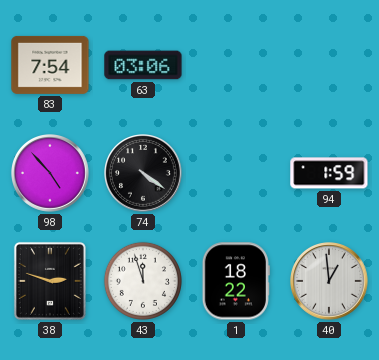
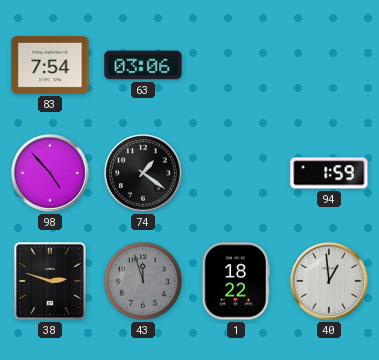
74: 4:21 -> 1:21 (144, 174)
43 dial: white -> grey (143, 281)
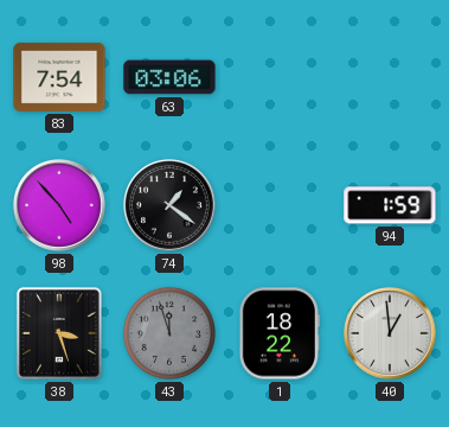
38: 2:48 -> 3:27 (59, 333)
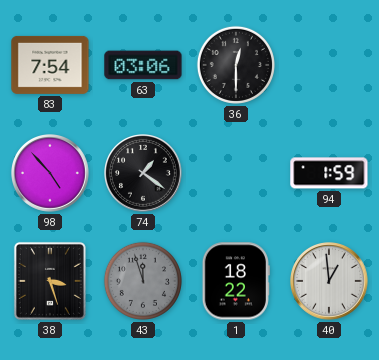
36: none -> 12:30 (236, 65)
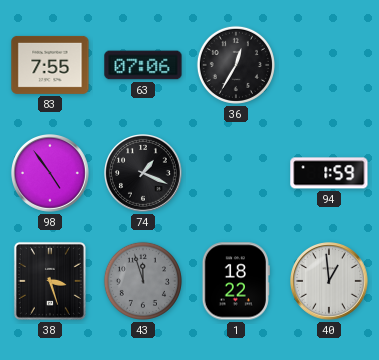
83: 7:54 -> 7:55 (50, 65)
63: 03:06 -> 07:06 (143, 65)
36: 12:30 -> 12:35 (236, 65)
98: 4:53 -> 4:54 (51, 174)
74: 1:21 -> 1:19 (144, 174)
